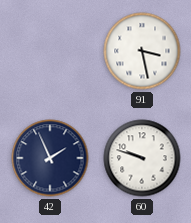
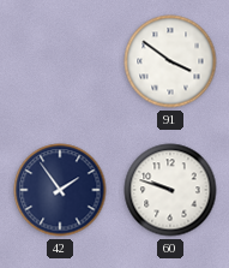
91: 3:28 -> 3:51 (170, 61)
42: 1:56 -> 1:54 (60, 190)
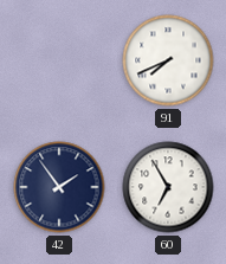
91: 3:51 -> 7:41 (168, 60)
60: 9:48 -> 6:55 (168, 187)
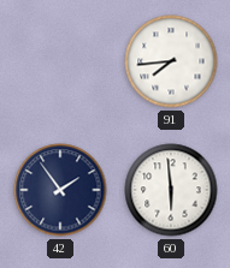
91: 7:41 -> 7:44 (171, 61)
60: 6:55 -> 5:59 (171, 190)
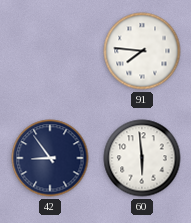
91: 7:44 -> 7:46 (142, 51)
42: 1:54 -> 8:54 (50, 158)
